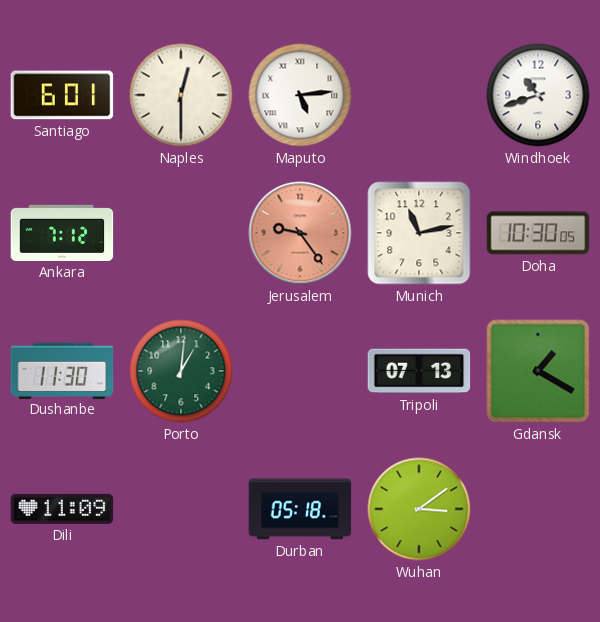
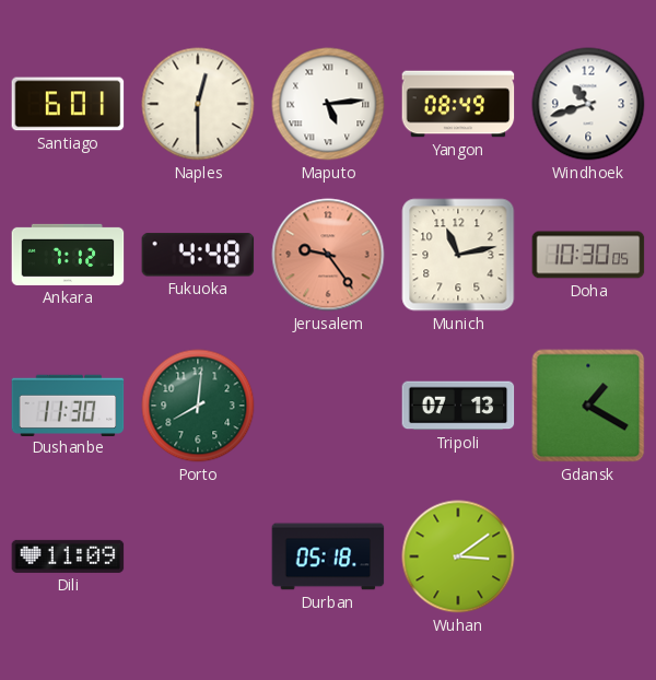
Yangon: none -> 08:49 (458, 104)
Fukuoka: none -> 4:48 (198, 255)
Porto: 1:01 -> 8:01 (198, 406)
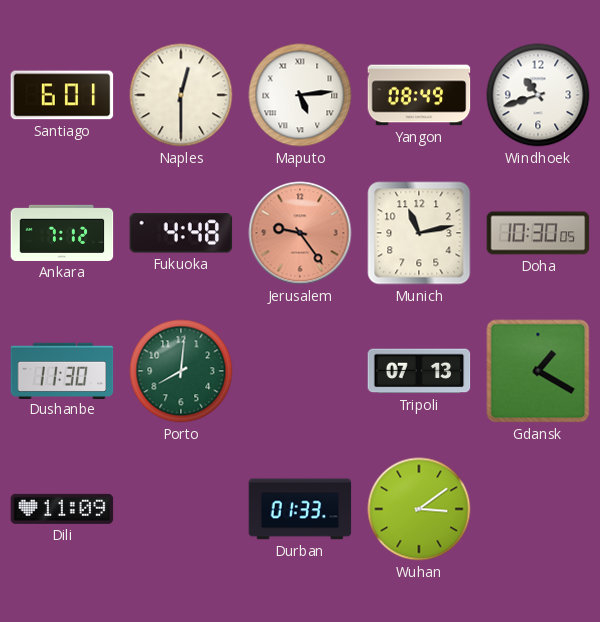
Durban: 05:18 -> 01:33 (300, 509)
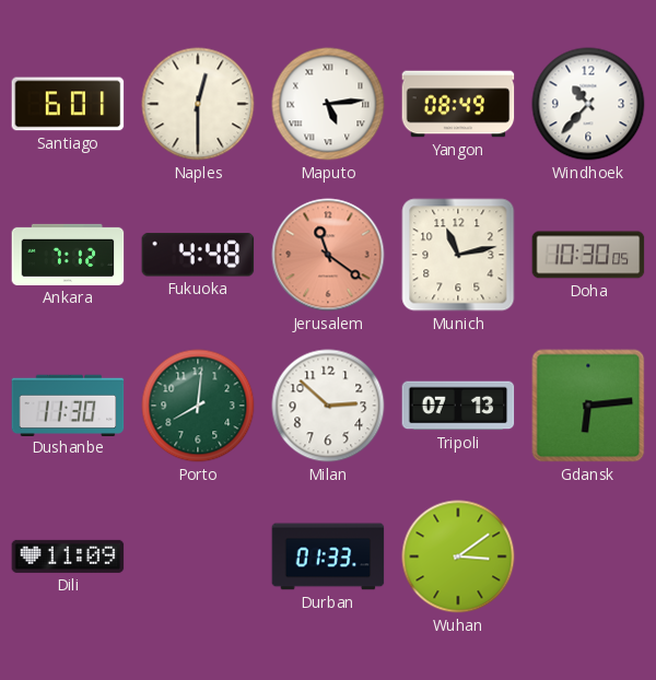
Windhoek: 10:42 -> 10:37 (588, 104)
Jerusalem: 9:24 -> 11:21 (328, 255)
Milan: none -> 2:52 (328, 406)
Gdansk: 1:20 -> 6:14 (588, 406)
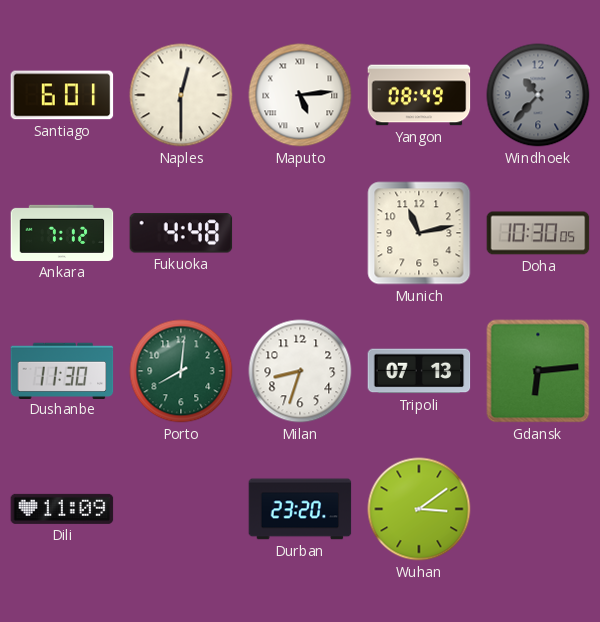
Windhoek dial: white -> grey (538, 95)
Jerusalem: 11:21 -> none (328, 255)
Milan: 2:52 -> 8:33 (300, 371)
Durban: 01:33 -> 23:20 (300, 509)
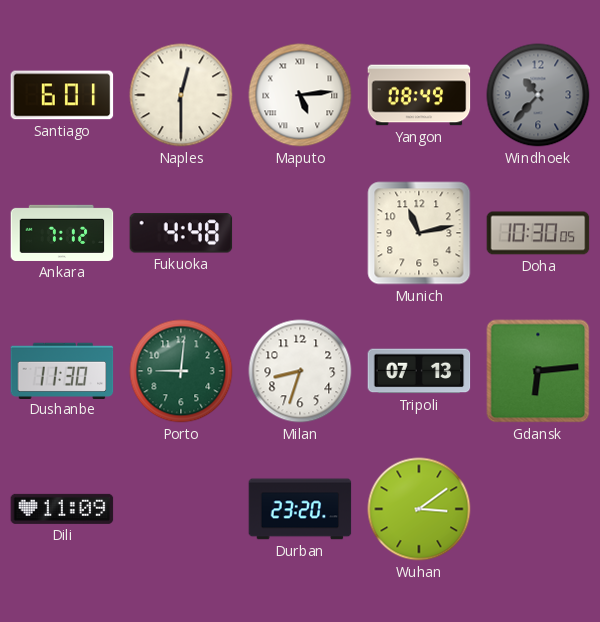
Porto: 8:01 -> 9:01 (181, 371)
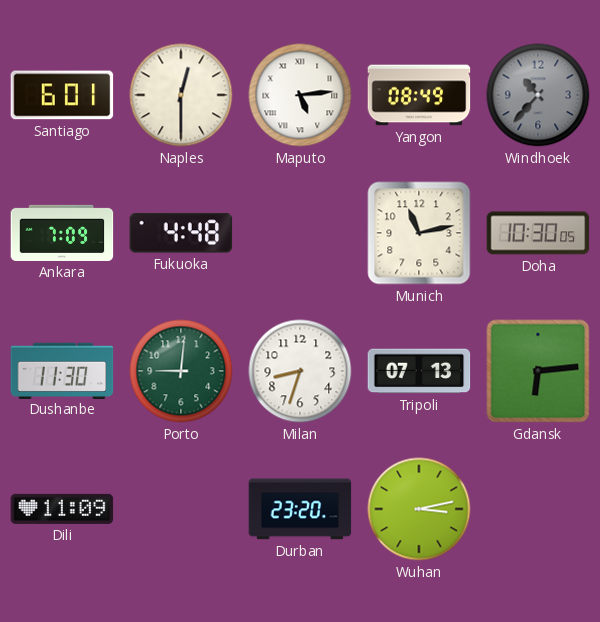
Ankara: 7:12 -> 7:09 (62, 233)
Wuhan: 3:09 -> 3:13 (419, 509)
